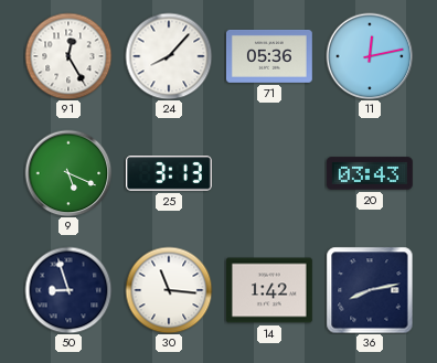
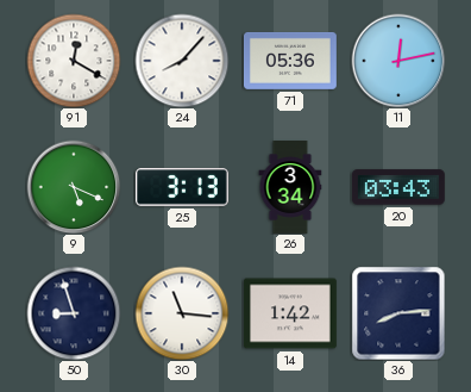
91: 12:25 -> 12:20 (74, 61)
26: none -> 3:34 (290, 188)
36: 8:13 -> 8:14 (398, 313)
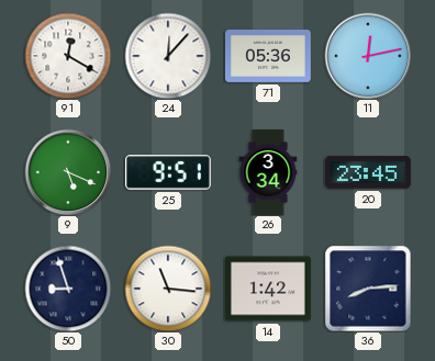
24: 8:07 -> 12:07 (168, 56)
25: 3:13 -> 9:51 (168, 172)
20: 03:43 -> 23:45 (368, 172)
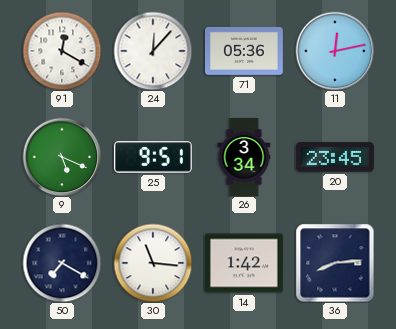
50: 8:57 -> 7:20 (62, 263)
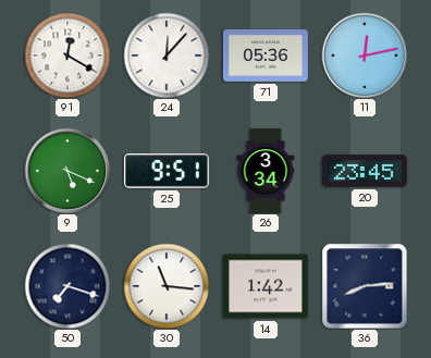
50: 7:20 -> 7:18 (67, 286)
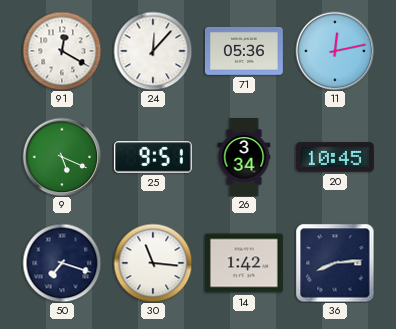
20: 23:45 -> 10:45 (335, 157)
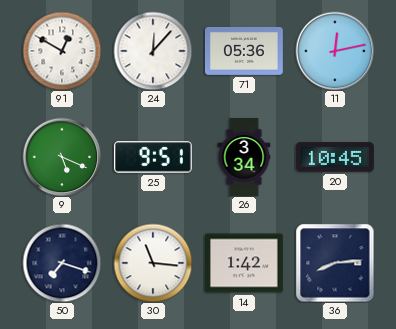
91: 12:20 -> 12:50 (62, 51)
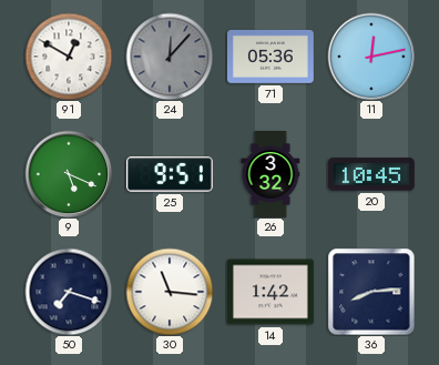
24 dial: white -> grey (170, 57)
26: 3:34 -> 3:32 (270, 175)
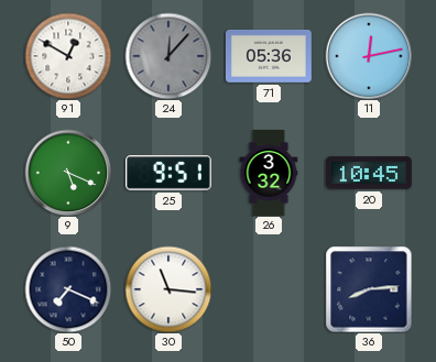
50: 7:18 -> 7:19 (68, 289)
14: 1:42 -> none (270, 292)
